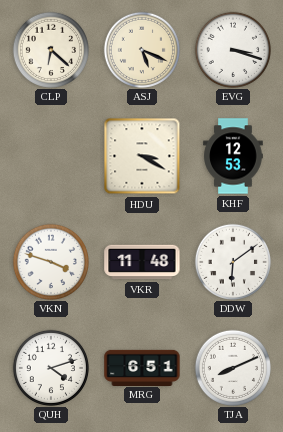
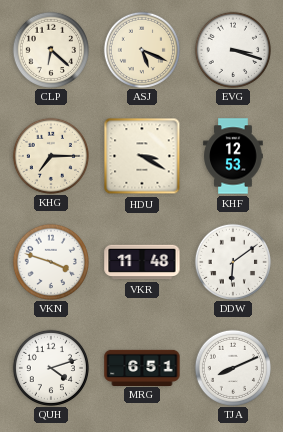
KHG: none -> 7:15 (50, 155)
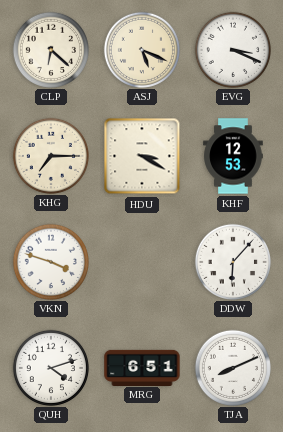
EVG: 3:18 -> 3:19 (232, 49)
VKR: 11:48 -> none (142, 262)
DDW: 6:09 -> 6:07 (232, 261)
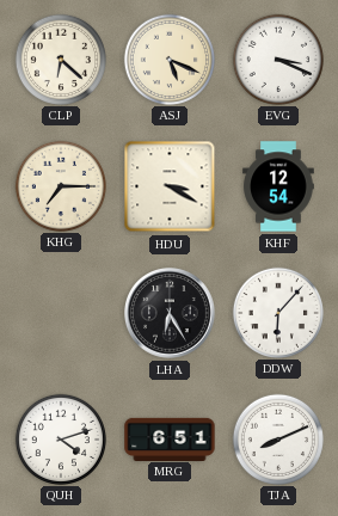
KHF: 12:53 -> 12:54 (278, 186)
VKN: 3:48 -> none (50, 261)
LHA: none -> 6:25 (171, 314)
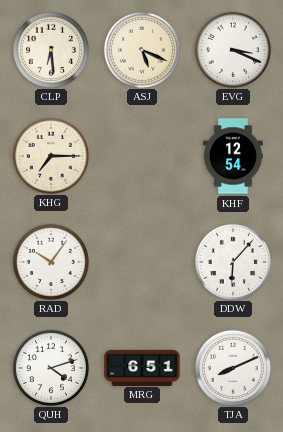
CLP: 6:22 -> 6:29 (50, 49)
HDU: 3:20 -> none (170, 186)
RAD: none -> 10:06 (50, 261)
LHA: 6:25 -> none (171, 314)
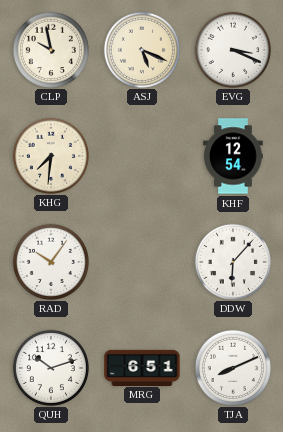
CLP: 6:29 -> 9:58 (50, 49)
KHG: 7:15 -> 7:31 (50, 155)
QUH: 4:12 -> 10:12 (50, 367)
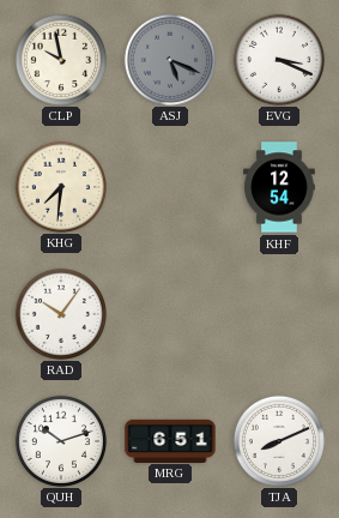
ASJ dial: cream -> grey (169, 59)
DDW: 6:07 -> none (232, 261)
